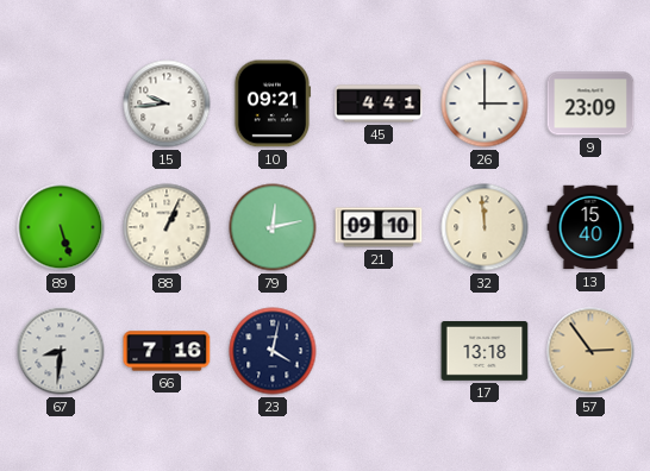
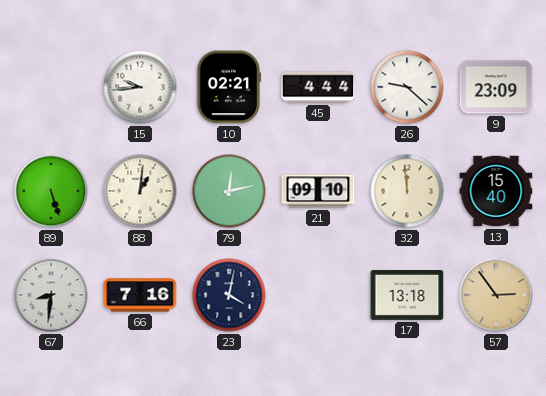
10: 09:21 -> 02:21 (229, 87)
45: 4:41 -> 4:44 (318, 87)
26: 3:00 -> 9:22 (407, 87)
88: 1:04 -> 1:01 (140, 191)
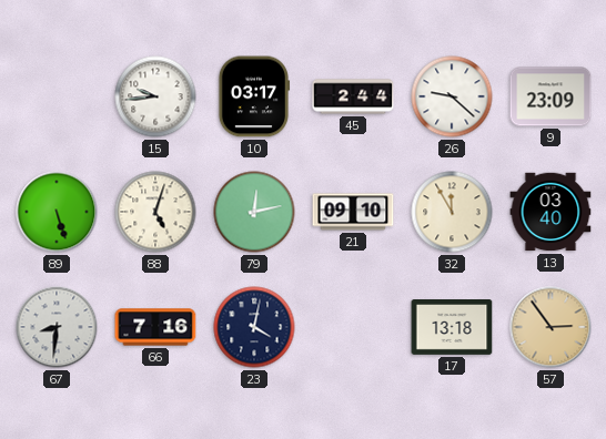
10: 02:21 -> 03:17 (254, 96)
45: 4:44 -> 2:44 (353, 96)
88: 1:01 -> 5:03 (155, 212)
32: 11:59 -> 11:55 (452, 212)
13: 15:40 -> 03:40 (551, 212)
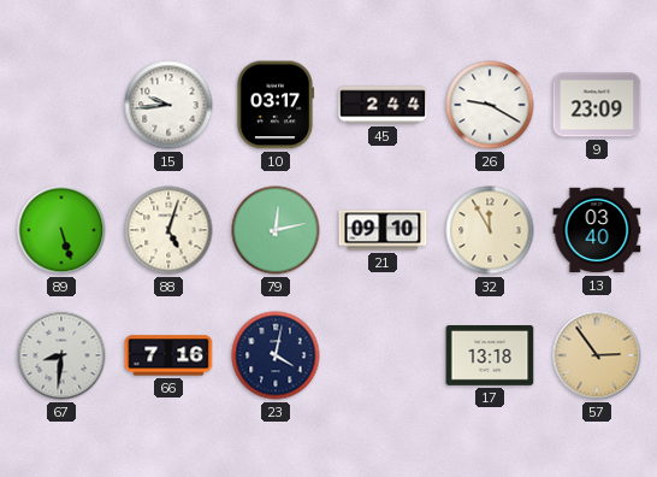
26: 9:22 -> 9:20 (490, 105)
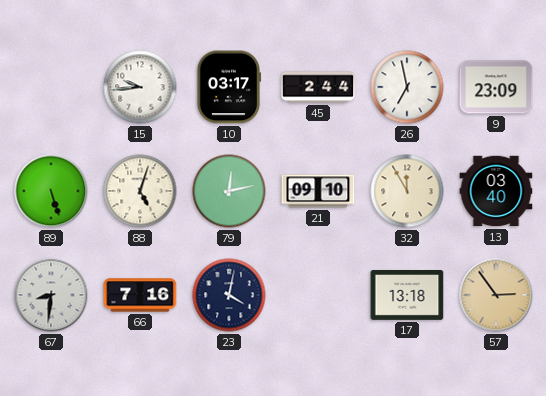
26: 9:20 -> 6:58 (407, 87)
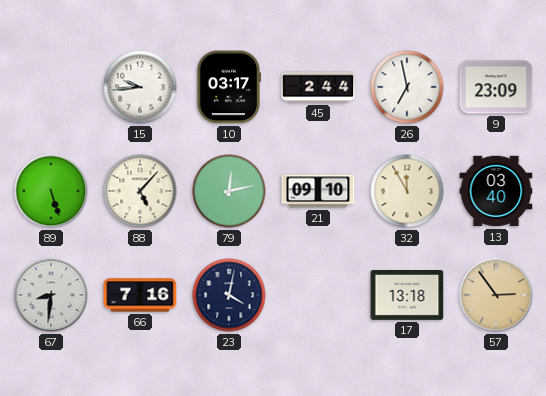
88: 5:03 -> 5:07 (140, 191)
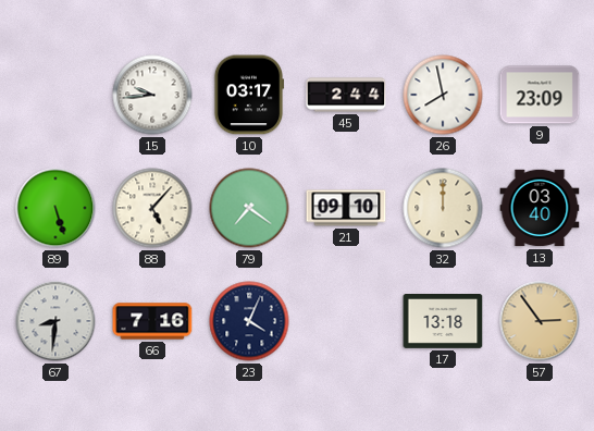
26: 6:58 -> 7:58 (443, 95)
79: 12:13 -> 7:21 (249, 208)
32: 11:55 -> 12:00 (443, 208)
23: 4:02 -> 4:04 (249, 321)
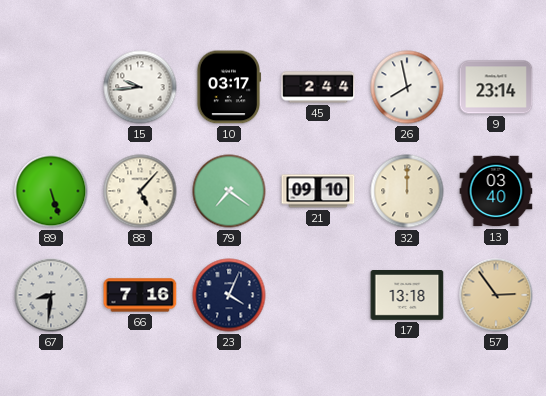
9: 23:09 -> 23:14 (496, 87)
